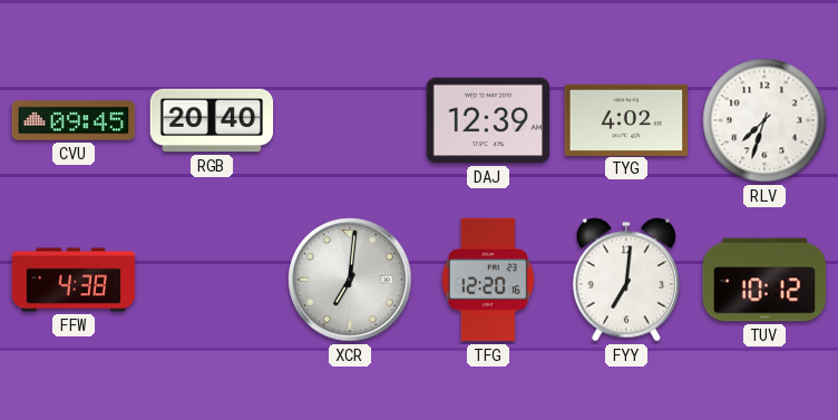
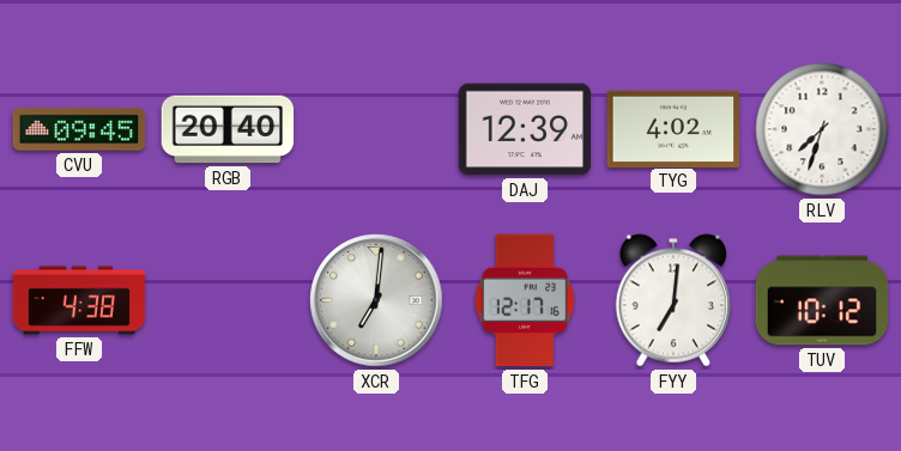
TFG: 12:20 -> 12:17 (525, 300)
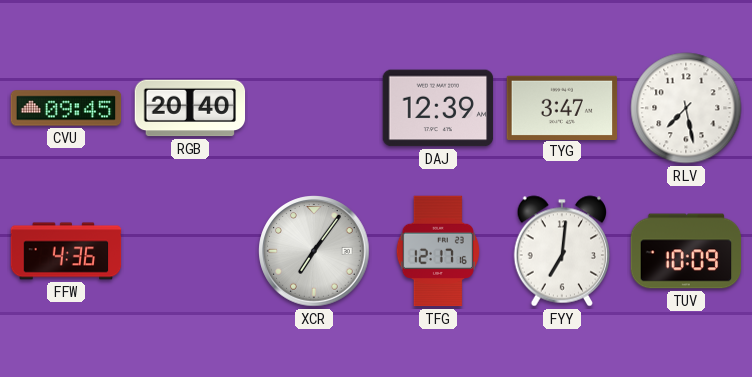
TYG: 4:02 -> 3:47 (562, 107)
RLV: 7:33 -> 7:28 (686, 108)
FFW: 4:38 -> 4:36 (66, 251)
XCR: 7:01 -> 7:06 (314, 251)
TUV: 10:12 -> 10:09 (686, 251)
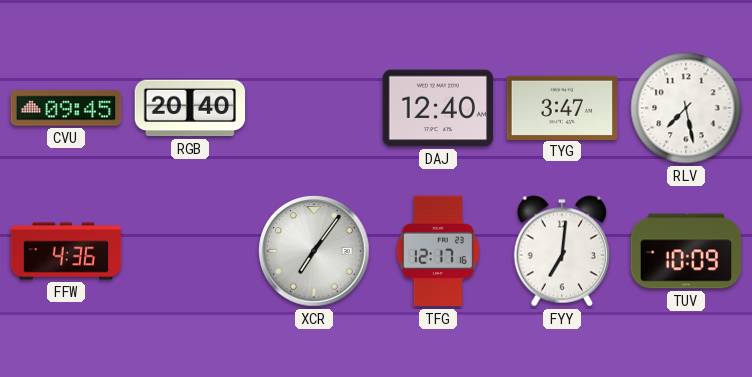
DAJ: 12:39 -> 12:40 (438, 108)
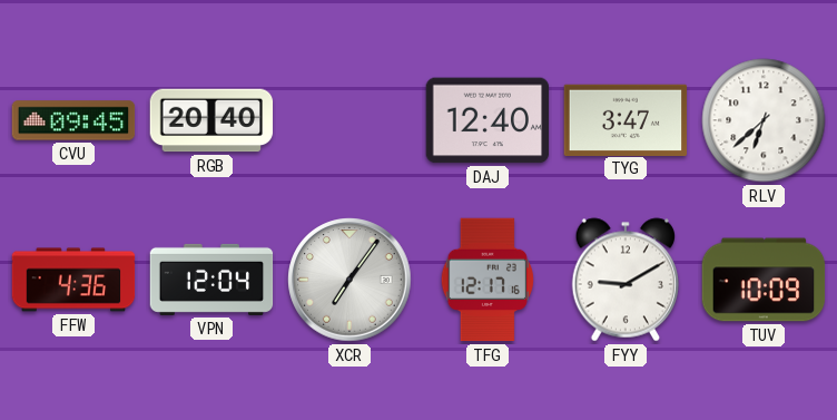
RLV: 7:28 -> 6:38 (764, 120)
VPN: none -> 12:04 (211, 280)
FYY: 7:01 -> 9:10 (624, 280)
